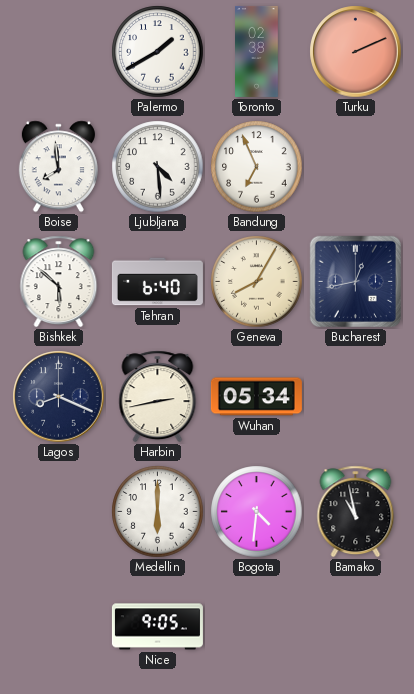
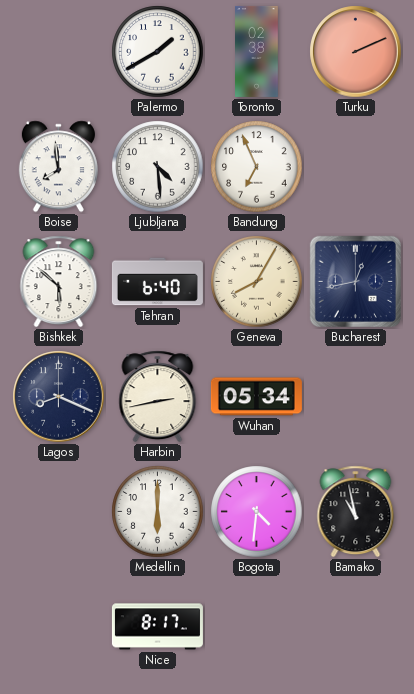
Nice: 9:05 -> 8:17 (157, 627)
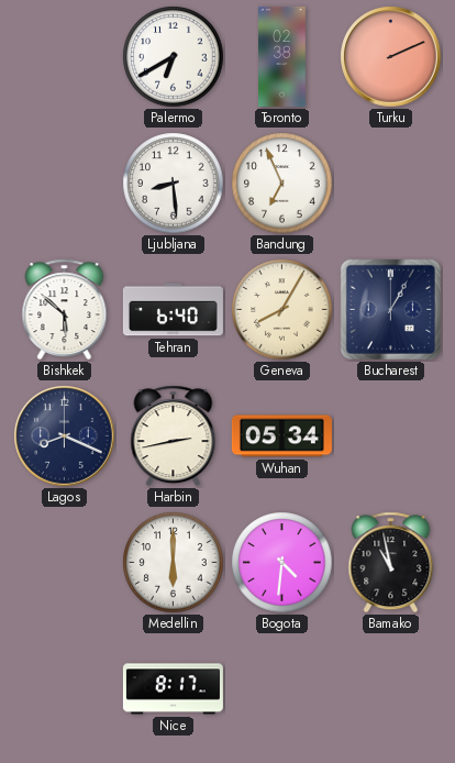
Palermo: 1:40 -> 6:40 (174, 57)
Boise: 7:59 -> none (58, 167)
Ljubljana: 4:29 -> 8:29 (174, 184)
Bucharest: 12:43 -> 1:05 (390, 309)
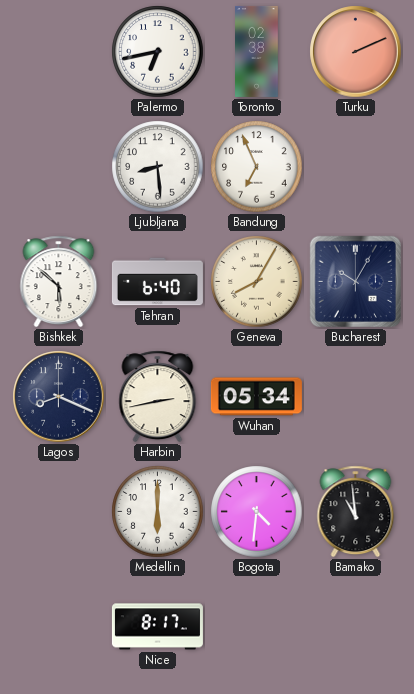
Palermo: 6:40 -> 6:43 (158, 52)
Bucharest: 1:05 -> 10:05 (355, 281)
Bamako: 10:58 -> 10:59 (356, 512)
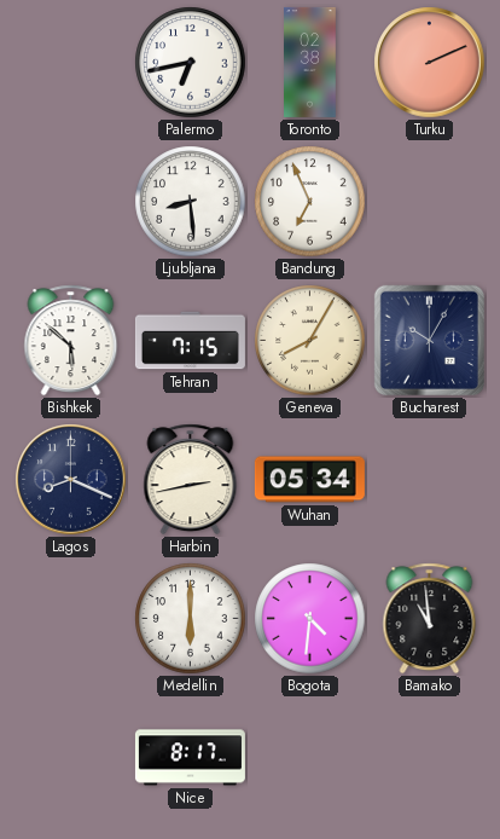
Tehran: 6:40 -> 7:15 (190, 341)
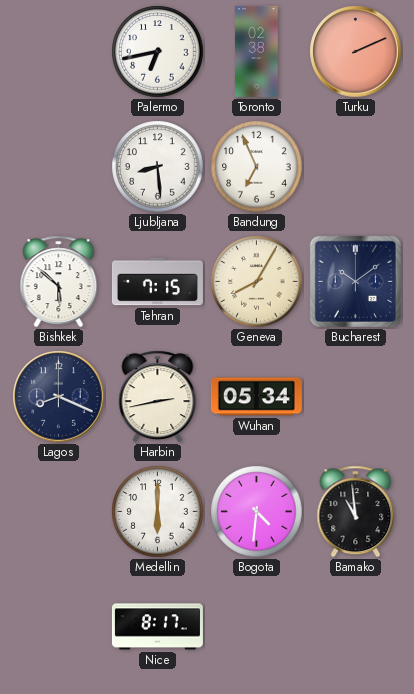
Bucharest: 10:05 -> 10:09 (355, 281)
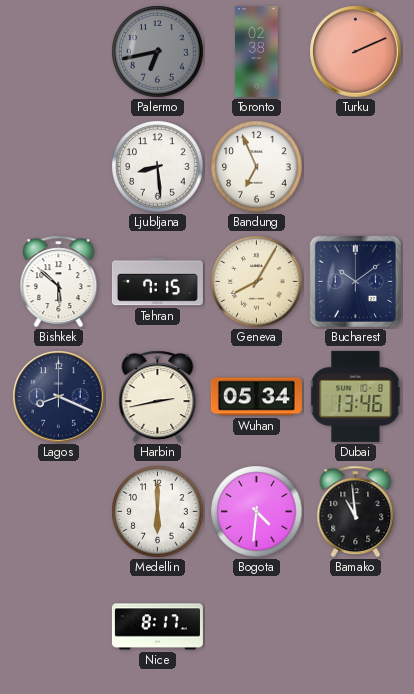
Palermo dial: white -> grey (158, 52)
Dubai: none -> 13:46 (356, 396)
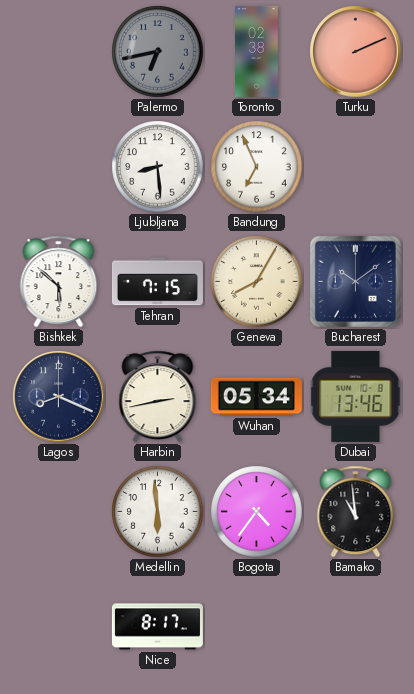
Medellin: 6:00 -> 5:59 (158, 512)
Bogota: 4:31 -> 4:36 (257, 512)
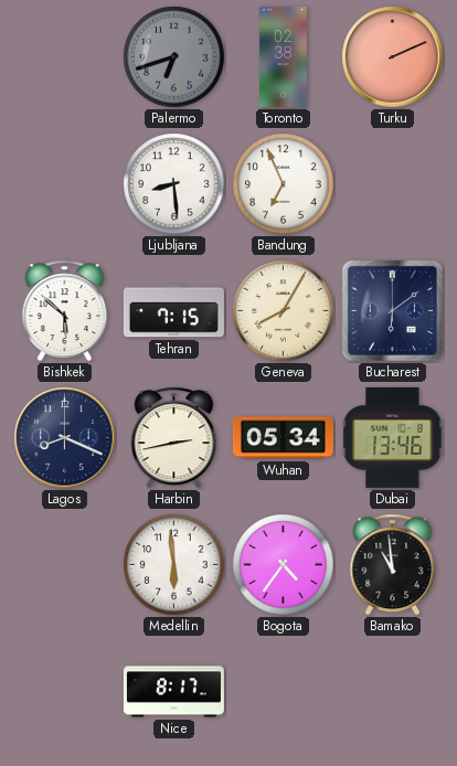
Palermo: 6:43 -> 6:42 (174, 57)
Bucharest: 10:09 -> 6:09 (392, 310)
